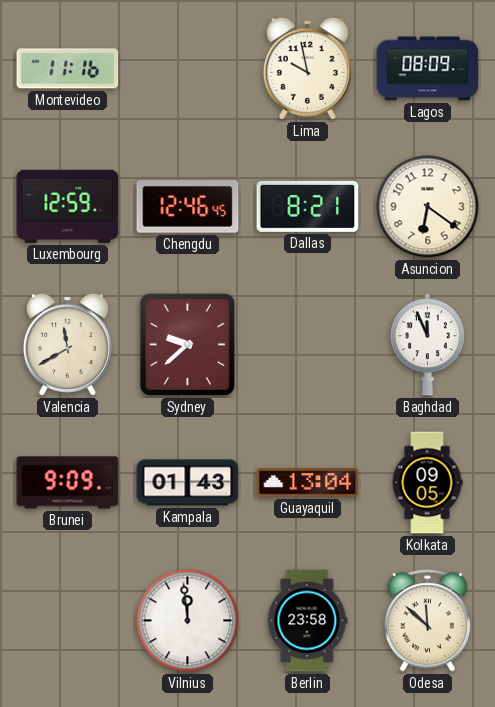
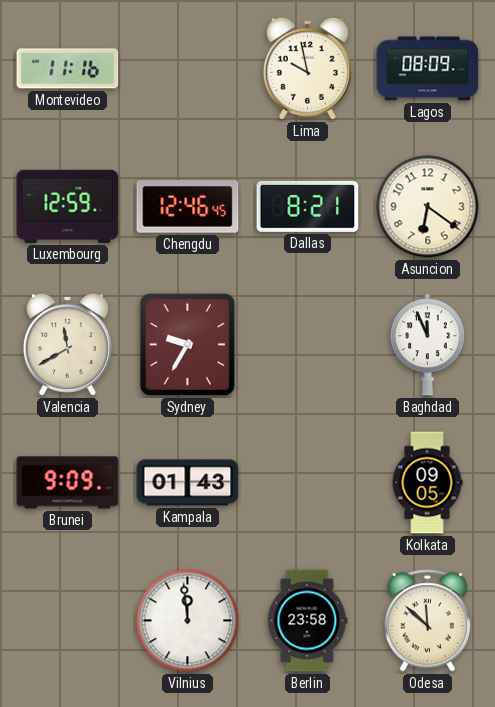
Sydney: 9:38 -> 9:35 (187, 344)
Guayaquil: 13:04 -> none (308, 483)
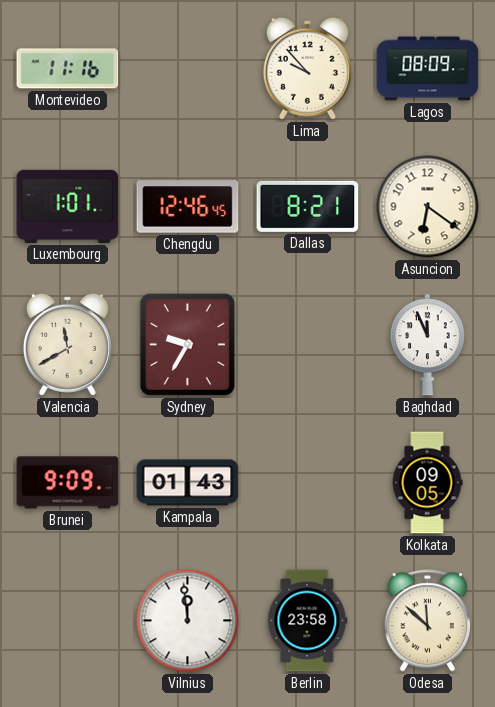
Lima: 9:58 -> 9:53 (307, 68)
Luxembourg: 12:59 -> 1:01 (68, 206)
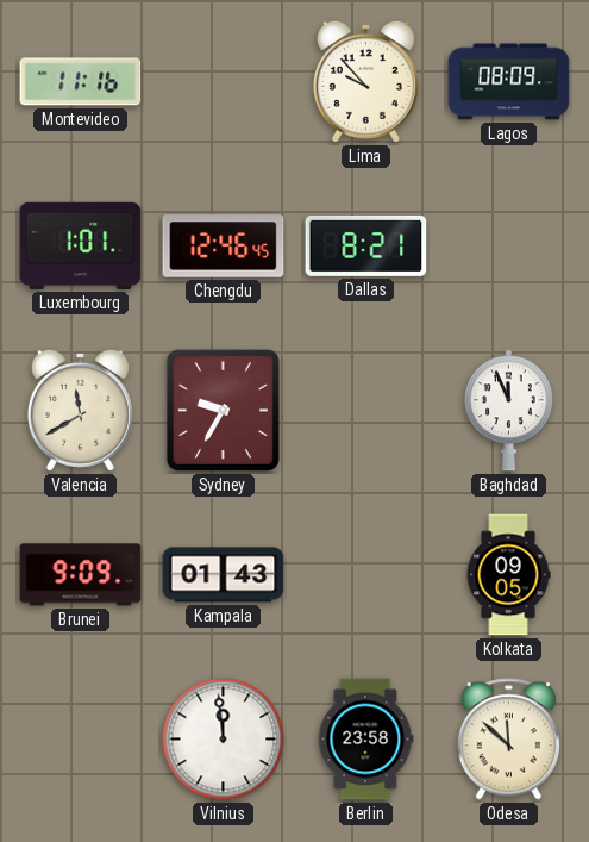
Asuncion: 6:21 -> none (428, 207)
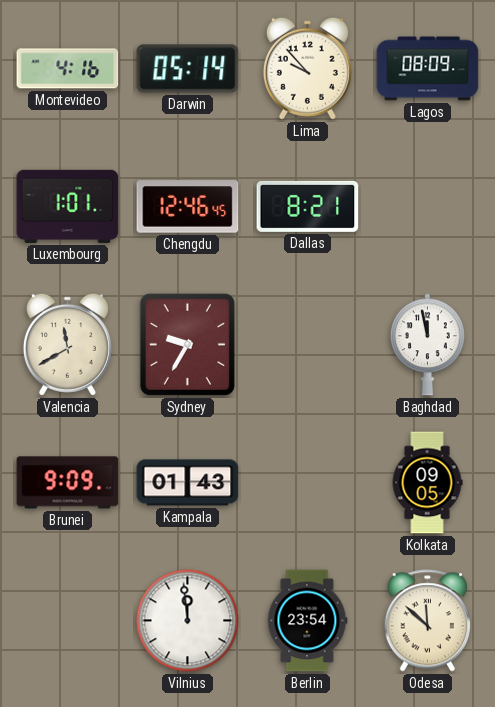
Montevideo: 11:16 -> 4:16 (68, 69)
Darwin: none -> 05:14 (188, 69)
Baghdad: 11:56 -> 11:58 (427, 345)
Berlin: 23:58 -> 23:54 (307, 621)
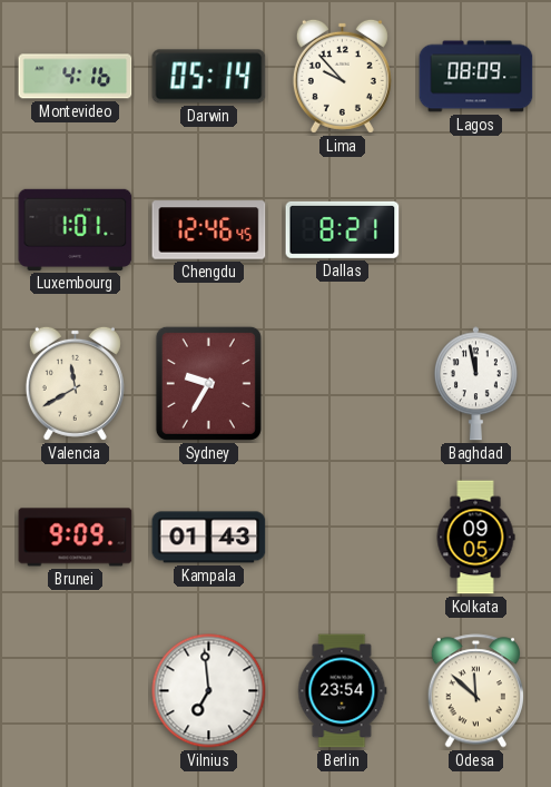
Vilnius: 11:59 -> 6:59 (209, 691)
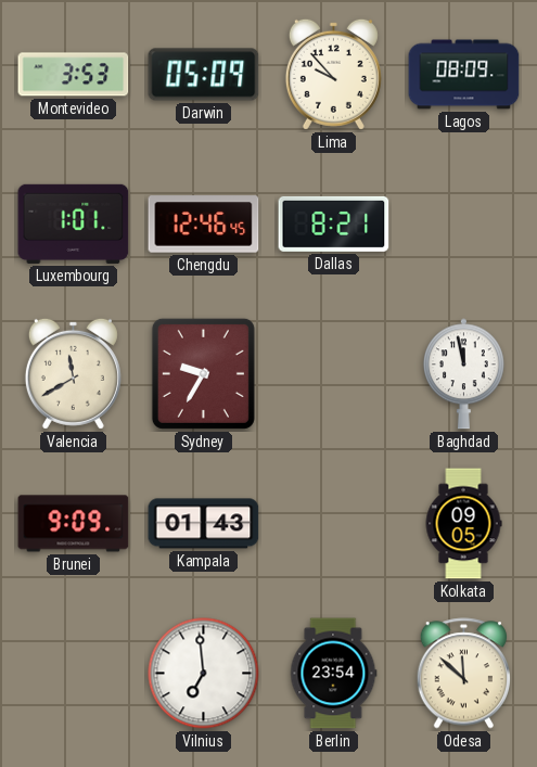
Montevideo: 4:16 -> 3:53 (74, 75)
Darwin: 05:14 -> 05:09 (204, 75)
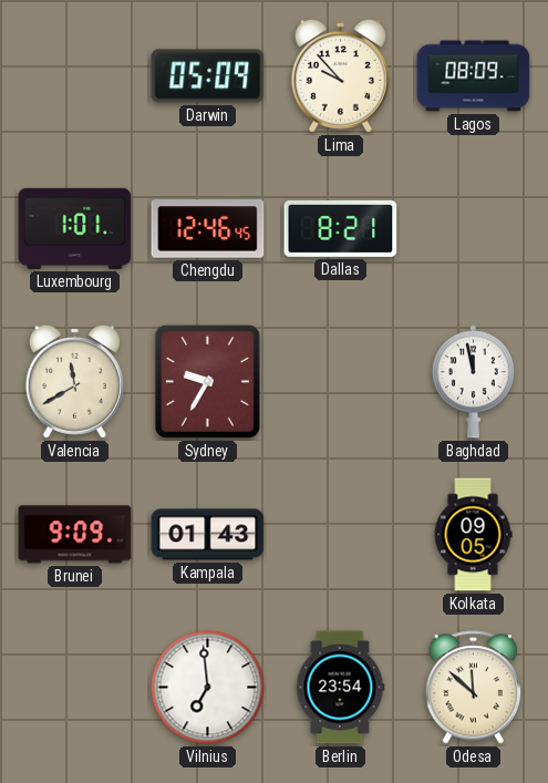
Montevideo: 3:53 -> none (74, 75)
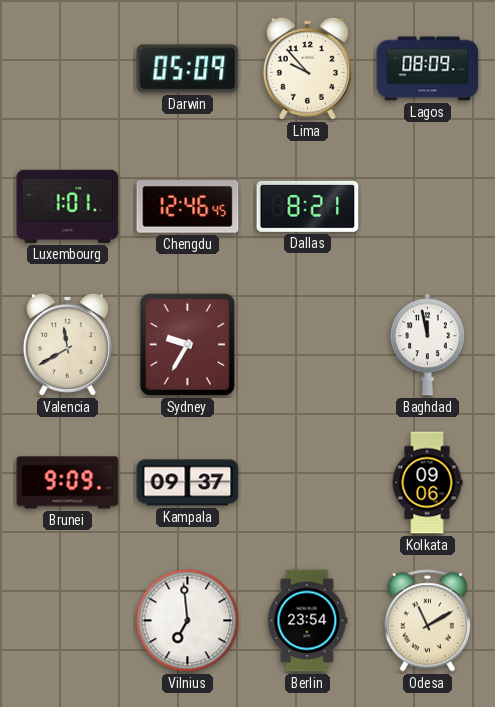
Kampala: 01:43 -> 09:37 (188, 483)
Kolkata: 09:05 -> 09:06 (427, 483)
Odesa: 11:52 -> 11:10 (427, 621)
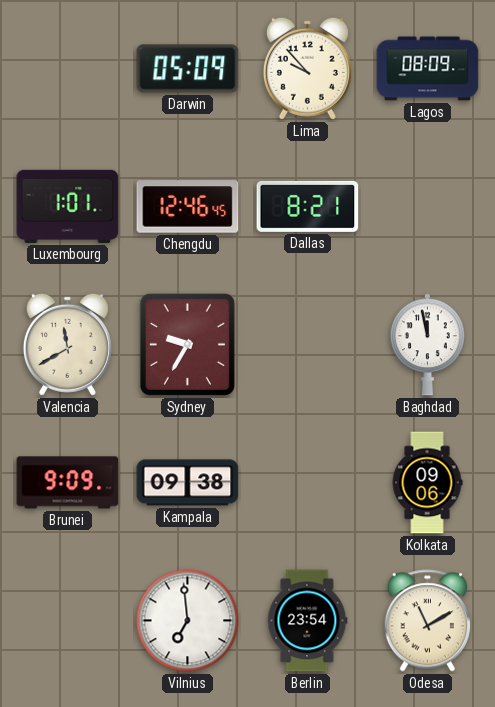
Kampala: 09:37 -> 09:38 (188, 483)
